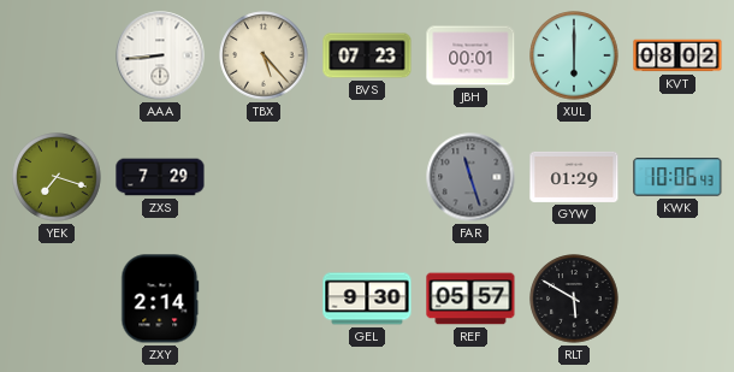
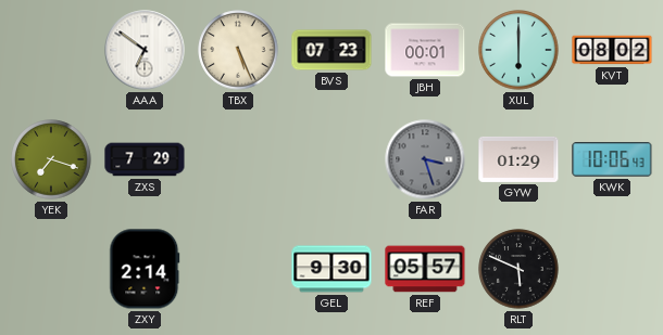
AAA: 8:44 -> 6:51 (145, 50)
TBX: 5:23 -> 5:26 (238, 50)
FAR: 11:27 -> 3:27 (425, 159)
RLT: 5:50 -> 5:49 (518, 269)
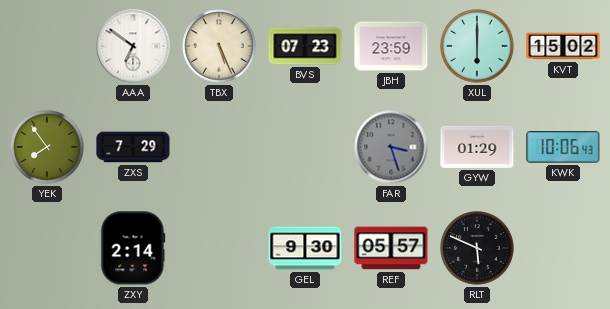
JBH: 00:01 -> 23:59 (391, 46)
KVT: 08:02 -> 15:02 (563, 46)
YEK: 7:18 -> 7:54 (47, 147)
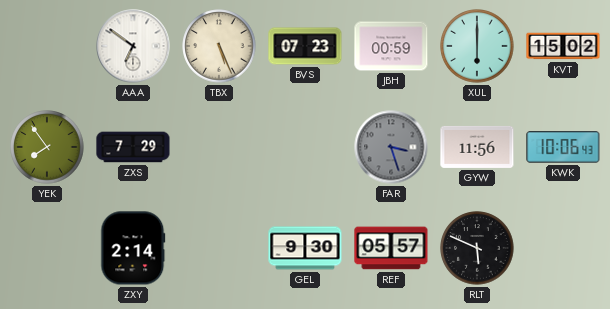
JBH: 23:59 -> 00:59 (391, 46)
GYW: 01:29 -> 11:56 (477, 147)
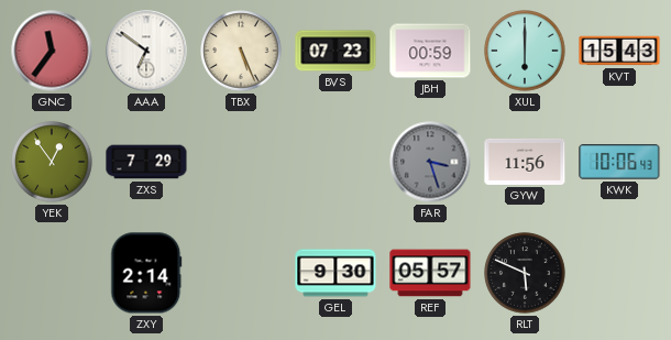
GNC: none -> 11:36 (52, 51)
KVT: 15:02 -> 15:43 (619, 51)
YEK: 7:54 -> 12:54 (52, 162)
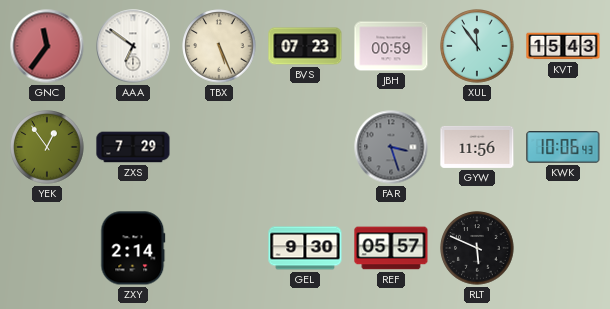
XUL: 6:00 -> 11:54 (477, 46)
